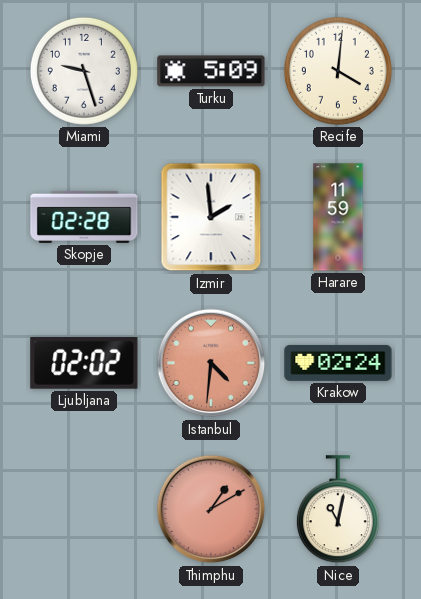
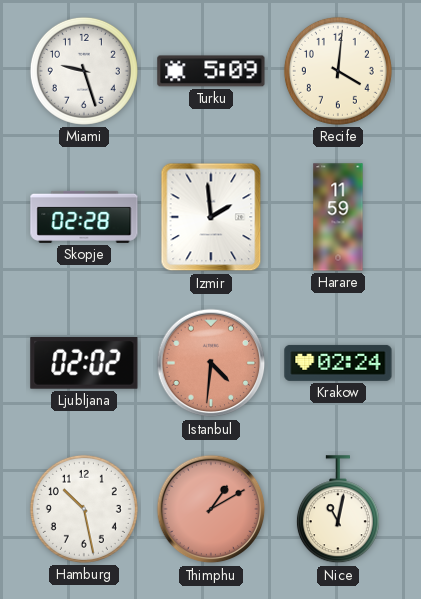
Hamburg: none -> 10:28 (84, 509)
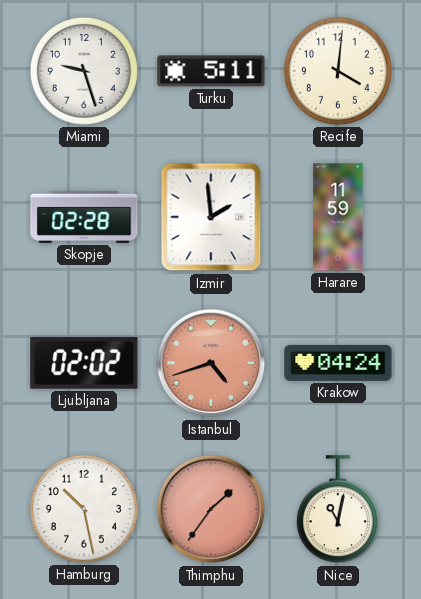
Turku: 5:09 -> 5:11 (211, 71)
Istanbul: 4:31 -> 4:42 (211, 363)
Krakow: 02:24 -> 04:24 (338, 363)
Thimphu: 1:10 -> 1:36 (211, 509)
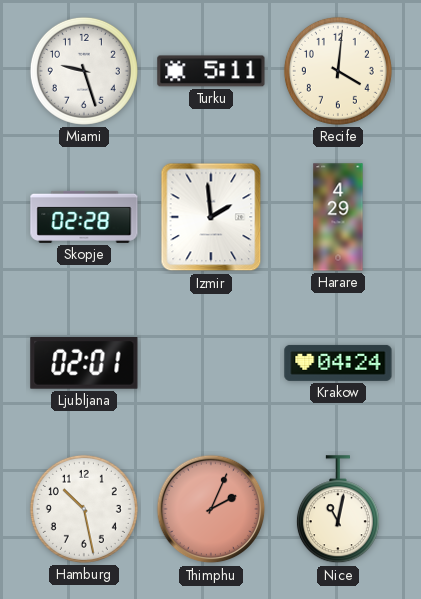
Harare: 11:59 -> 4:29 (338, 217)
Ljubljana: 02:02 -> 02:01 (84, 364)
Istanbul: 4:42 -> none (211, 363)
Thimphu: 1:36 -> 2:04 (211, 509)
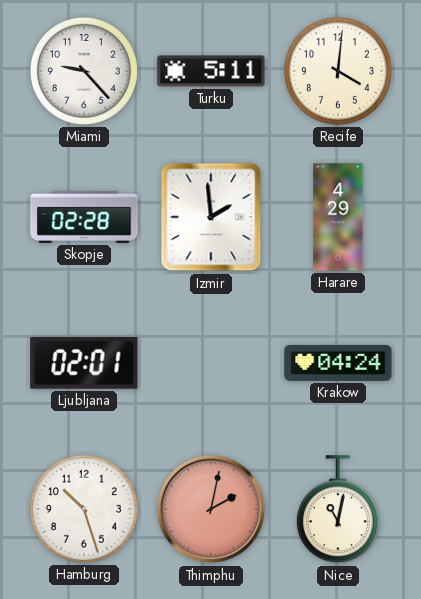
Miami: 9:27 -> 9:23 (84, 71)
Hamburg: 10:28 -> 10:27 (84, 509)
Thimphu: 2:04 -> 2:02 (211, 509)
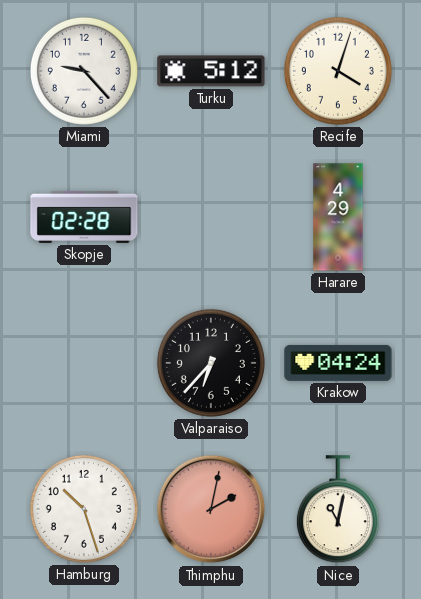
Turku: 5:11 -> 5:12 (211, 71)
Recife: 4:01 -> 4:03 (338, 71)
Izmir: 1:59 -> none (211, 217)
Ljubljana: 02:01 -> none (84, 364)
Valparaiso: none -> 6:37 (211, 363)
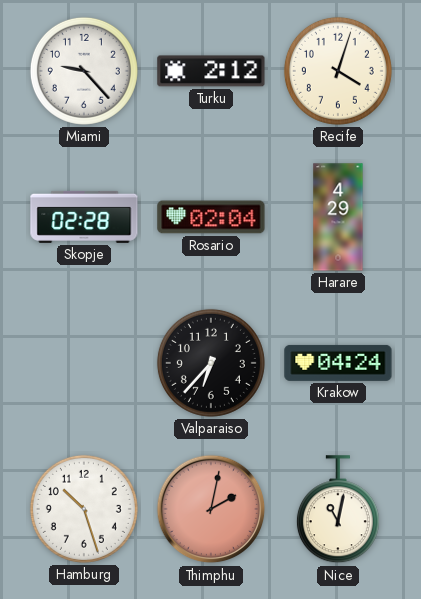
Turku: 5:12 -> 2:12 (211, 71)
Rosario: none -> 02:04 (211, 217)
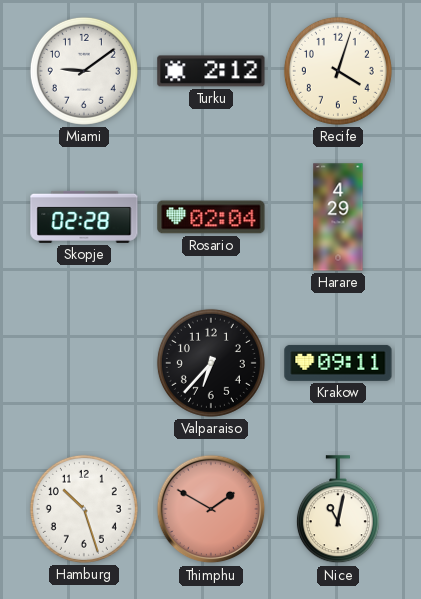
Miami: 9:23 -> 9:09 (84, 71)
Krakow: 04:24 -> 09:11 (338, 363)
Thimphu: 2:02 -> 1:50 (211, 509)
